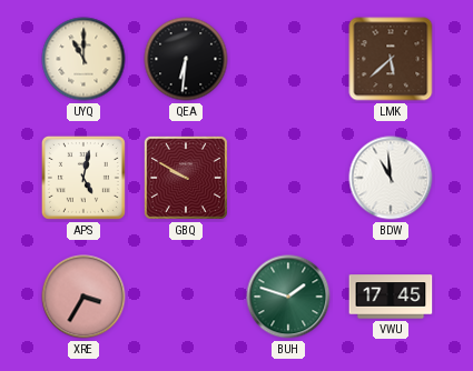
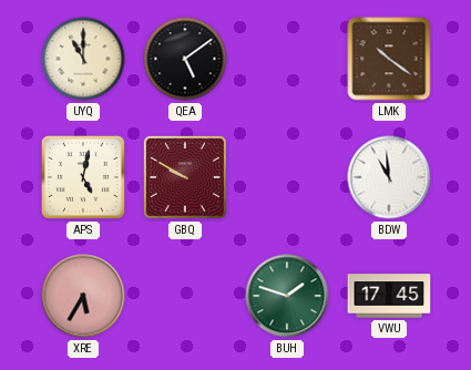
QEA: 6:31 -> 5:09 (185, 59)
LMK: 5:38 -> 10:21 (389, 59)
XRE: 3:35 -> 5:35 (83, 296)
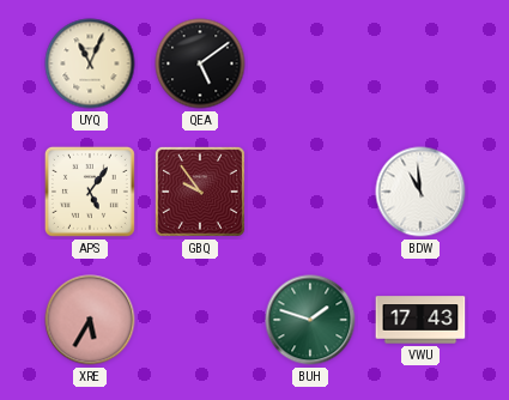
UYQ: 11:00 -> 11:04 (90, 63)
LMK: 10:21 -> none (389, 59)
APS: 5:02 -> 5:06 (90, 192)
GBQ: 9:50 -> 9:54 (200, 192)
VWU: 17:45 -> 17:43 (420, 320)
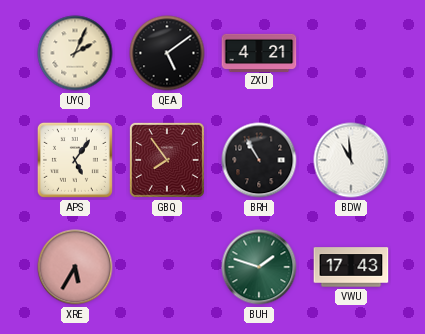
UYQ: 11:04 -> 2:04 (75, 53)
ZXU: none -> 4:21 (259, 52)
GBQ: 9:54 -> 7:54 (167, 160)
BRH: none -> 10:55 (259, 160)
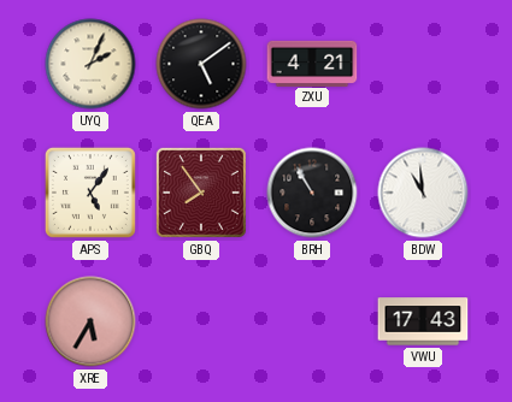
BUH: 1:48 -> none (259, 267)
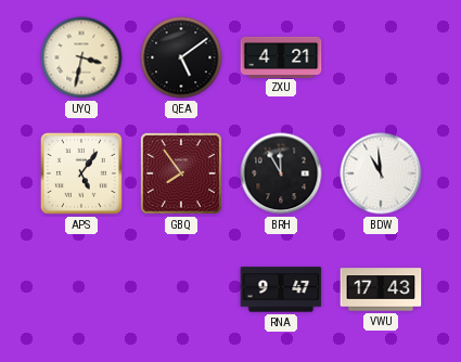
UYQ: 2:04 -> 3:32 (81, 57)
BRH: 10:55 -> 11:55 (281, 173)
XRE: 5:35 -> none (90, 321)
RNA: none -> 9:47 (281, 289)
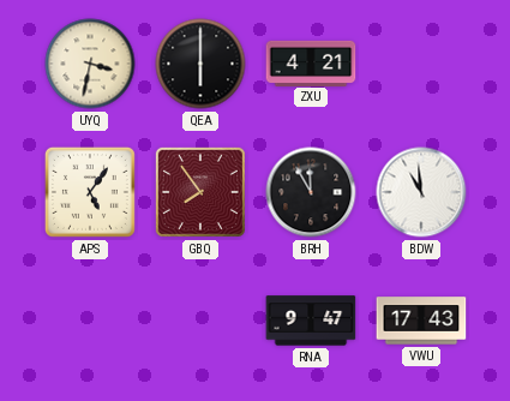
QEA: 5:09 -> 6:00 (200, 64)
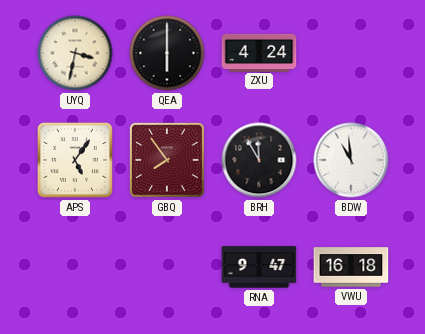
ZXU: 4:21 -> 4:24 (259, 52)
VWU: 17:43 -> 16:18 (351, 267)
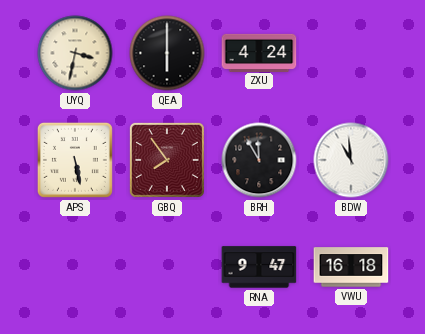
APS: 5:06 -> 5:28 (75, 160)
